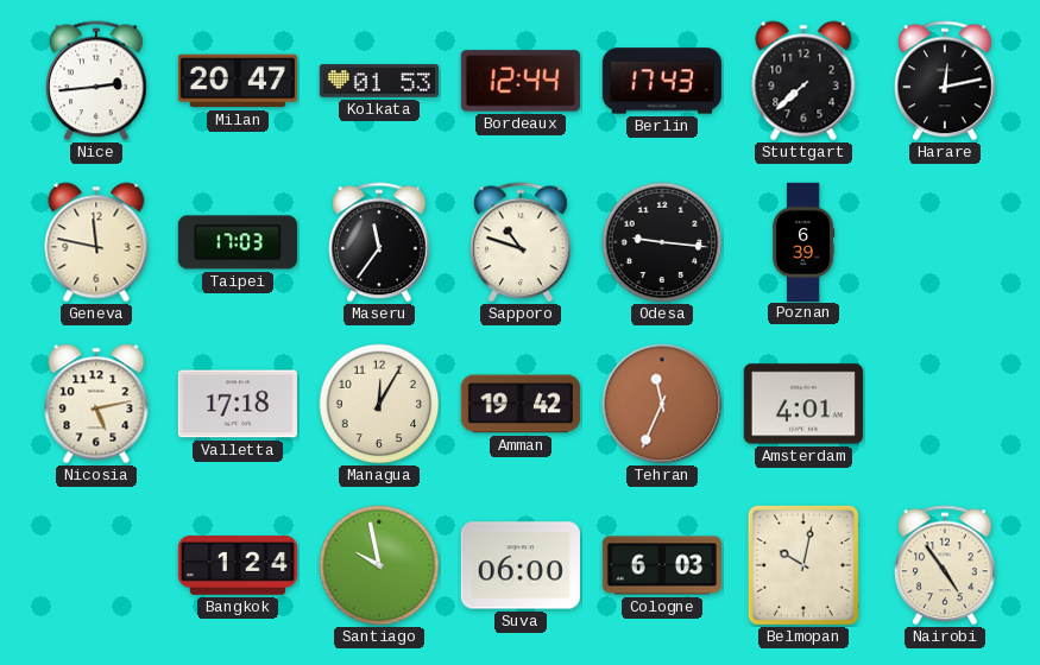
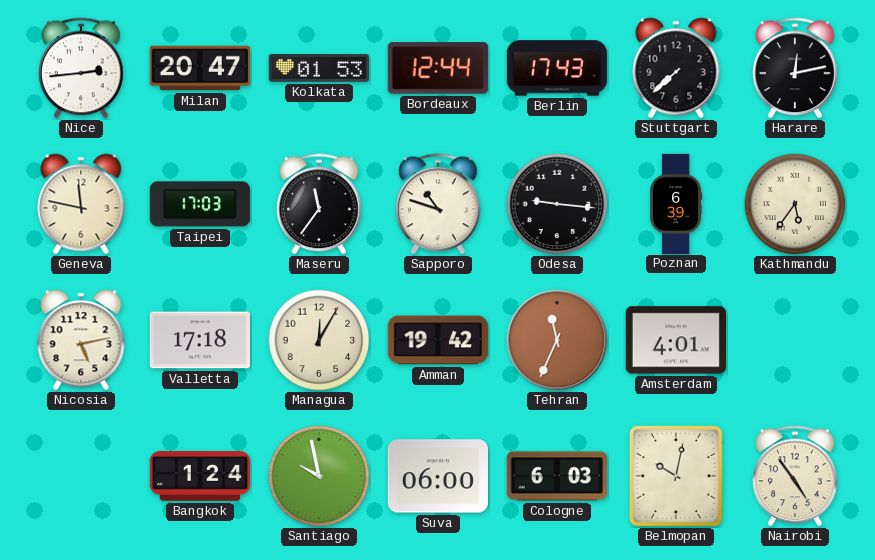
Kathmandu: none -> 5:36 (795, 204)
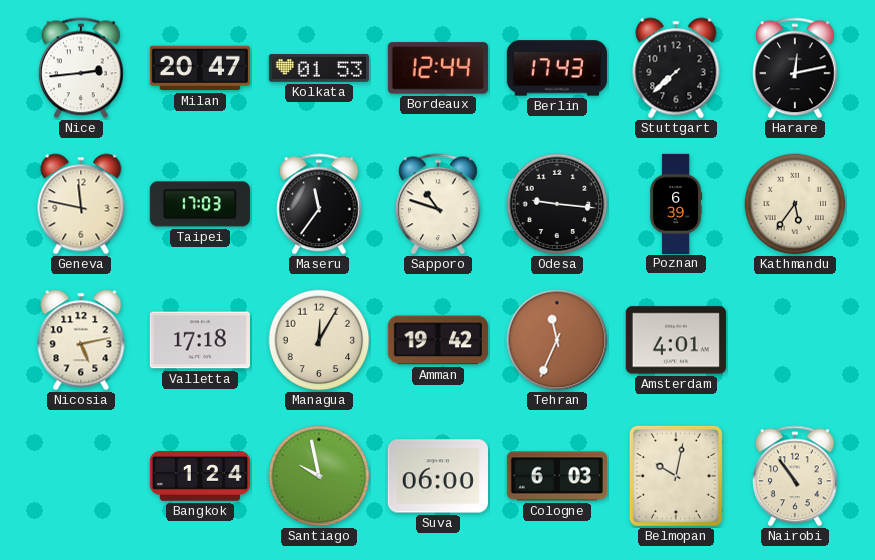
Nairobi: 4:54 -> 10:54 (795, 476)
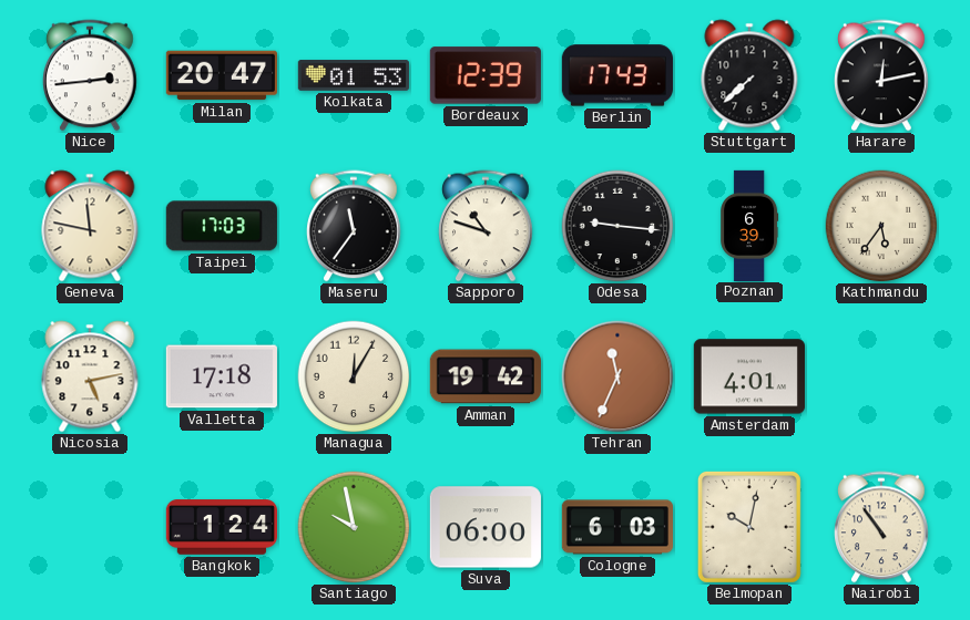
Bordeaux: 12:44 -> 12:39 (486, 75)
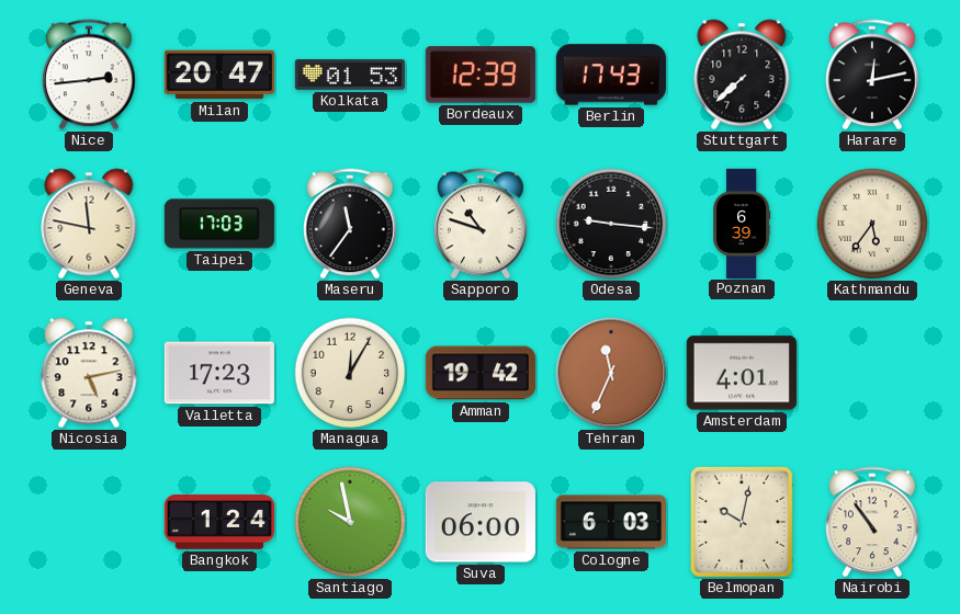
Valletta: 17:18 -> 17:23 (219, 373)
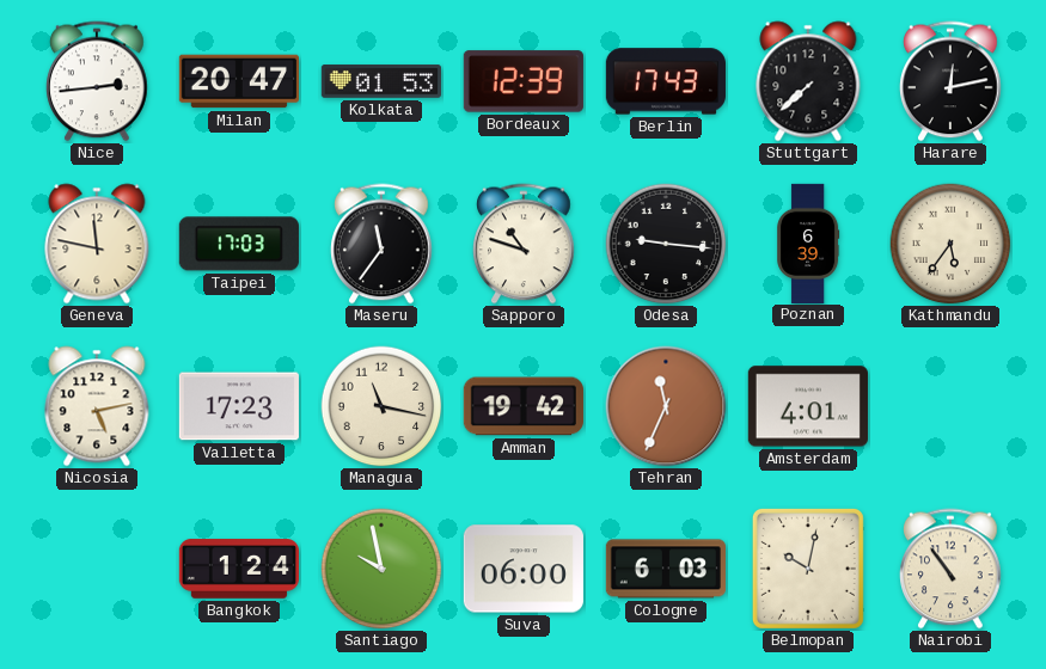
Managua: 12:05 -> 11:17 (381, 406)
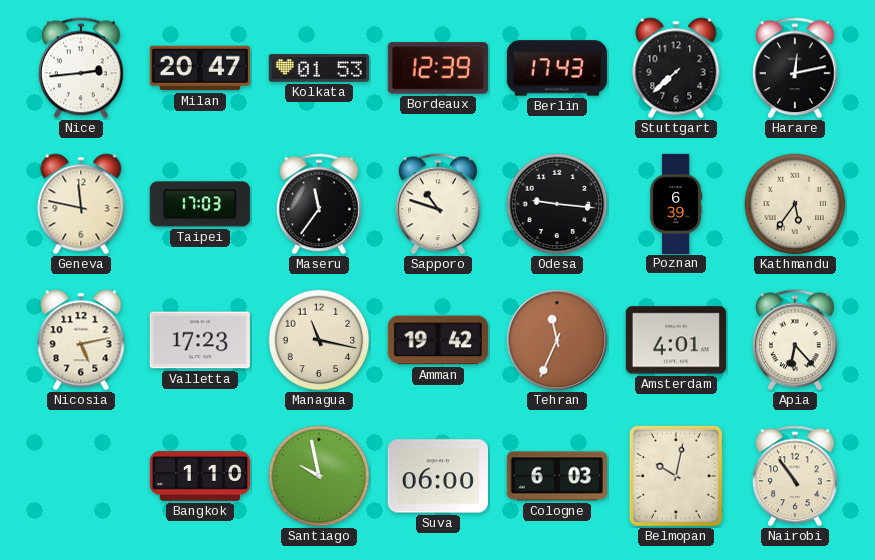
Apia: none -> 6:23 (795, 340)
Bangkok: 1:24 -> 1:10 (199, 476)
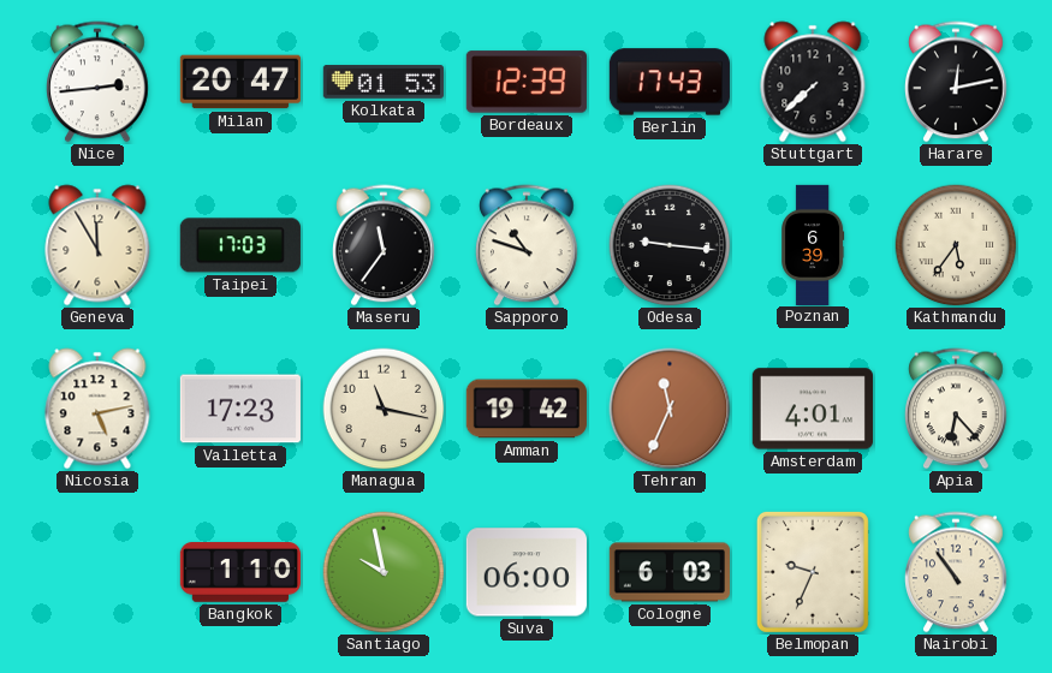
Geneva: 11:47 -> 11:55 (97, 245)
Belmopan: 10:02 -> 9:34 (813, 572)
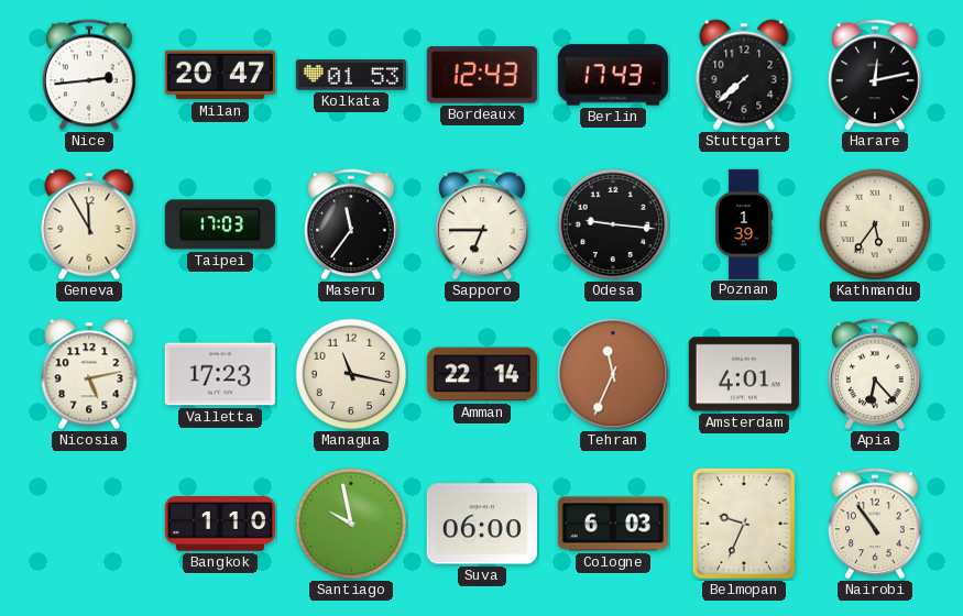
Bordeaux: 12:39 -> 12:43 (482, 75)
Sapporo: 10:48 -> 6:45 (482, 224)
Poznan: 6:39 -> 1:39 (744, 223)
Amman: 19:42 -> 22:14 (482, 374)
